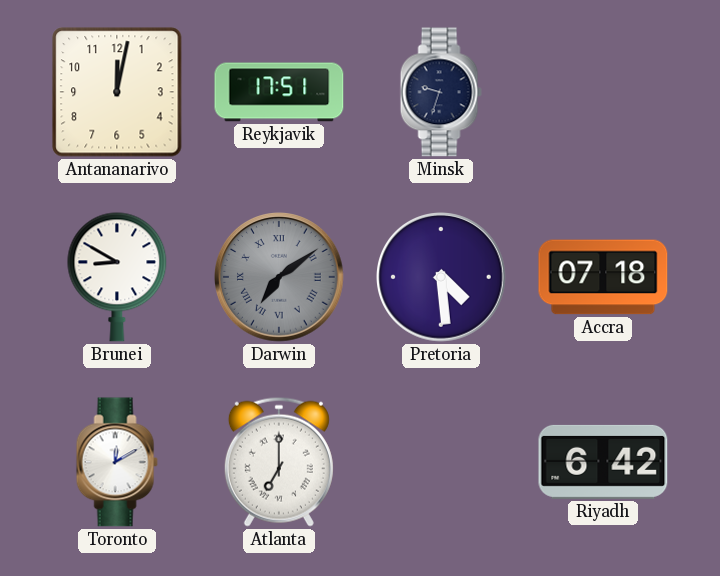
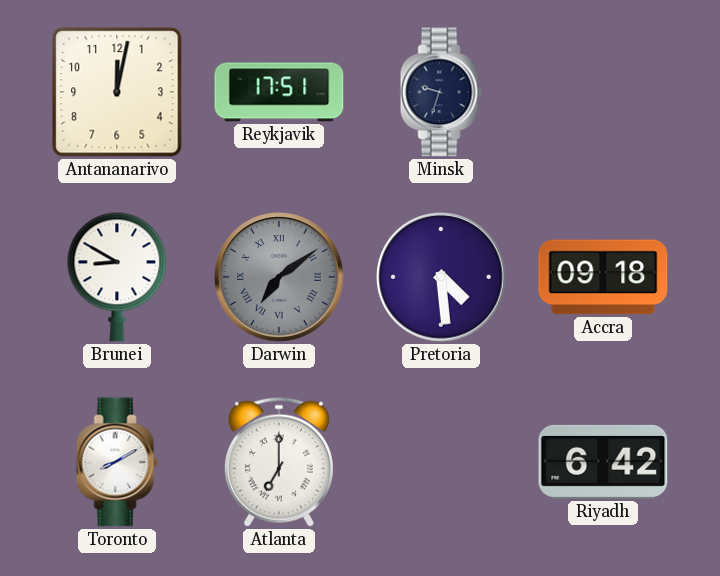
Accra: 07:18 -> 09:18 (603, 277)
Toronto: 12:10 -> 8:10 (117, 462)
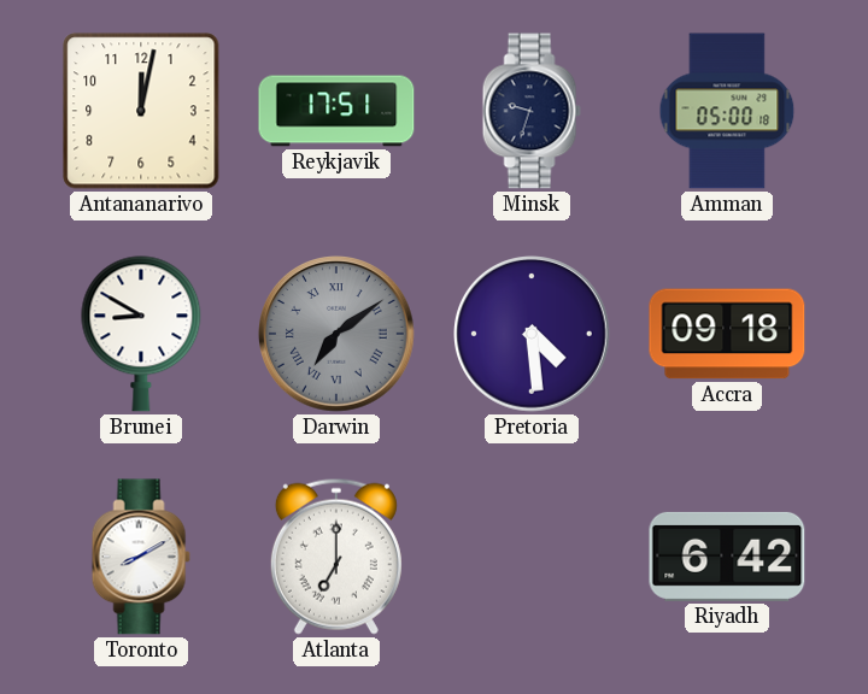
Amman: none -> 05:00 (727, 111)
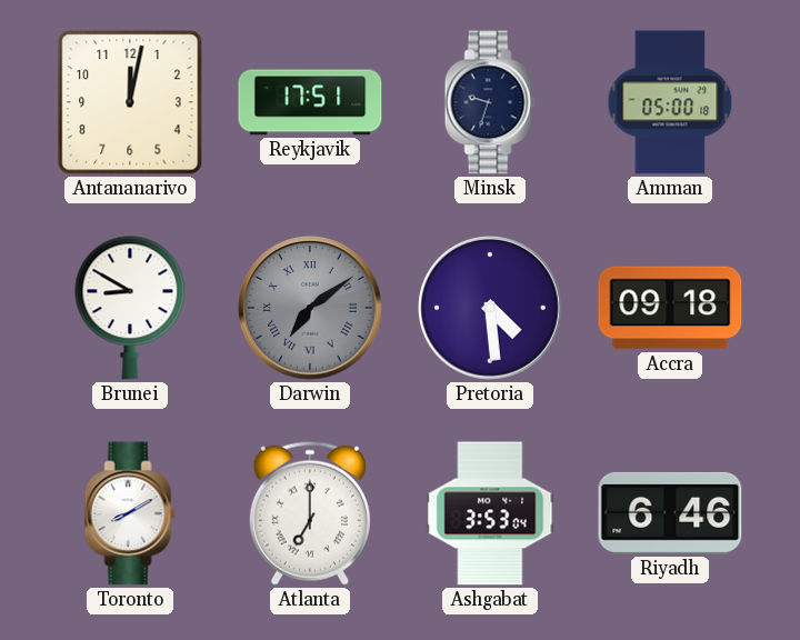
Ashgabat: none -> 3:53 (490, 513)
Riyadh: 6:42 -> 6:46 (670, 513)
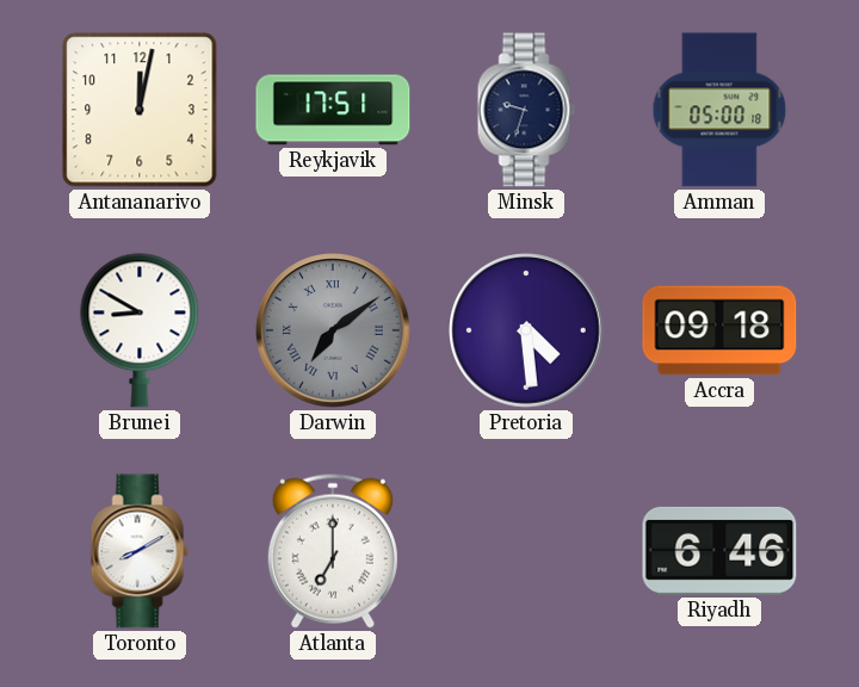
Ashgabat: 3:53 -> none (490, 513)
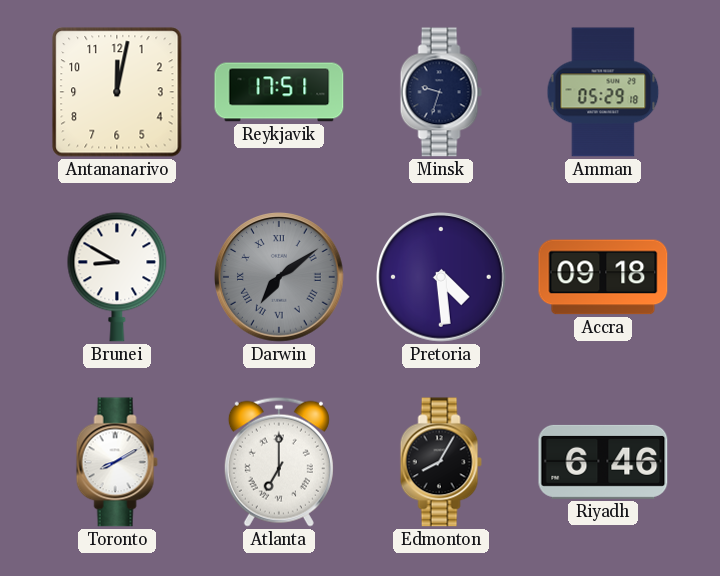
Amman: 05:00 -> 05:29 (603, 92)
Edmonton: none -> 8:05 (441, 462)
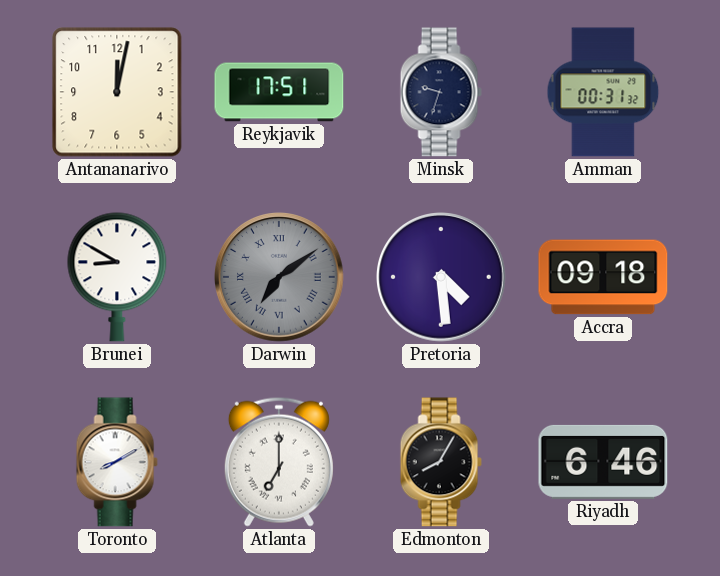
Amman: 05:29 -> 00:31 (603, 92)
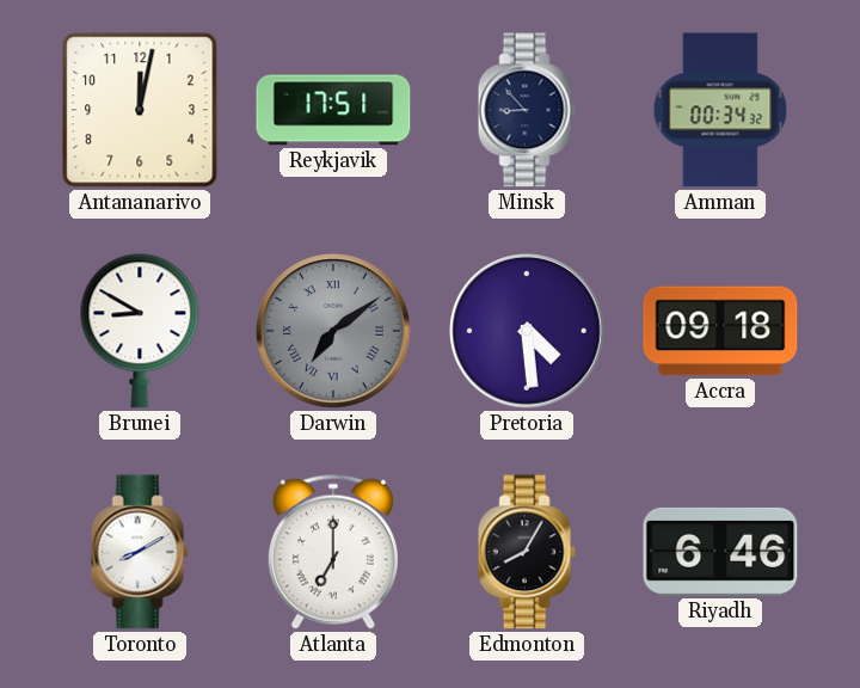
Minsk: 9:33 -> 8:53 (527, 110)
Amman: 00:31 -> 00:34 (720, 110)
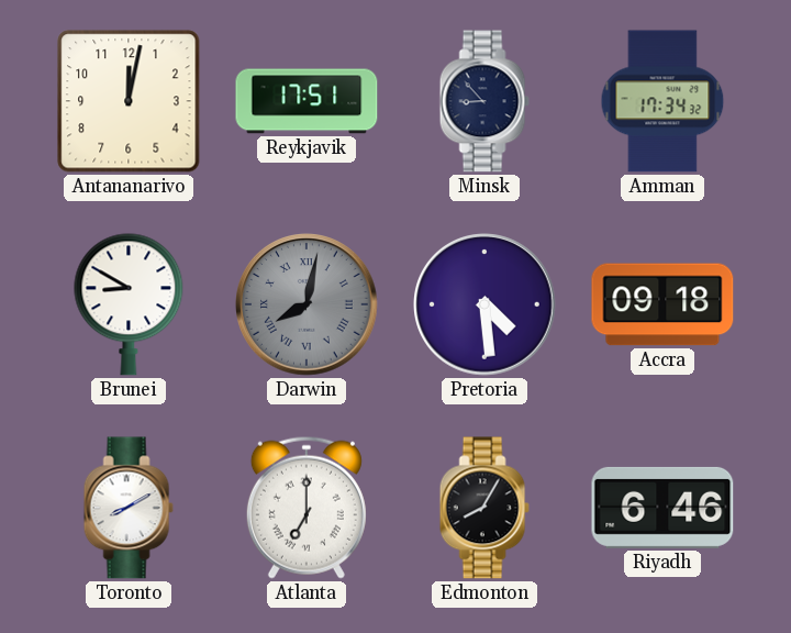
Amman: 00:34 -> 17:34 (662, 101)
Darwin: 7:09 -> 8:02 (308, 306)
